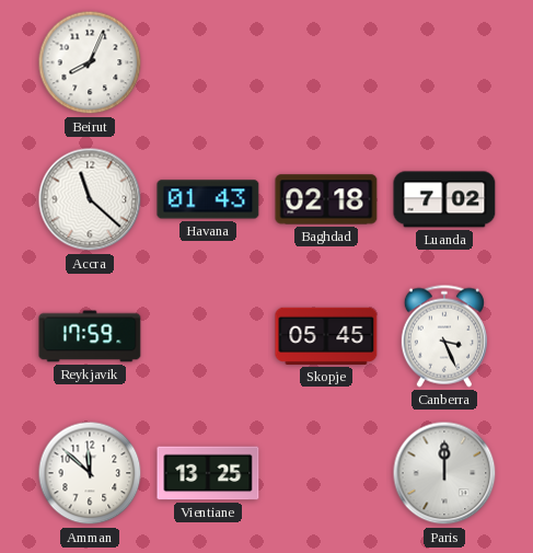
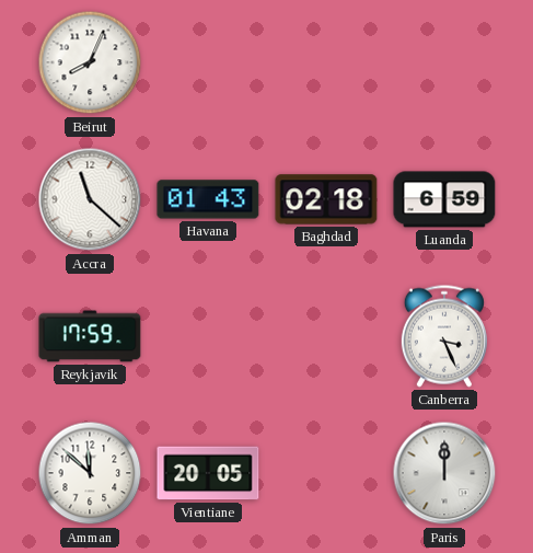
Luanda: 7:02 -> 6:59 (444, 199)
Skopje: 05:45 -> none (326, 336)
Vientiane: 13:25 -> 20:05 (208, 473)
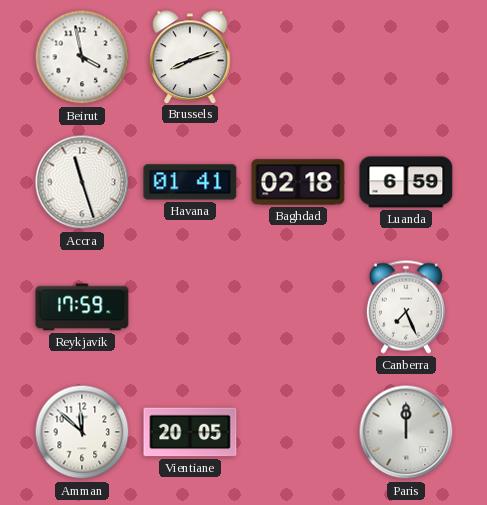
Beirut: 8:04 -> 3:58 (82, 57)
Brussels: none -> 8:12 (190, 57)
Accra: 11:22 -> 11:27 (82, 182)
Havana: 01:43 -> 01:41 (190, 182)
Canberra: 3:26 -> 7:26 (406, 307)
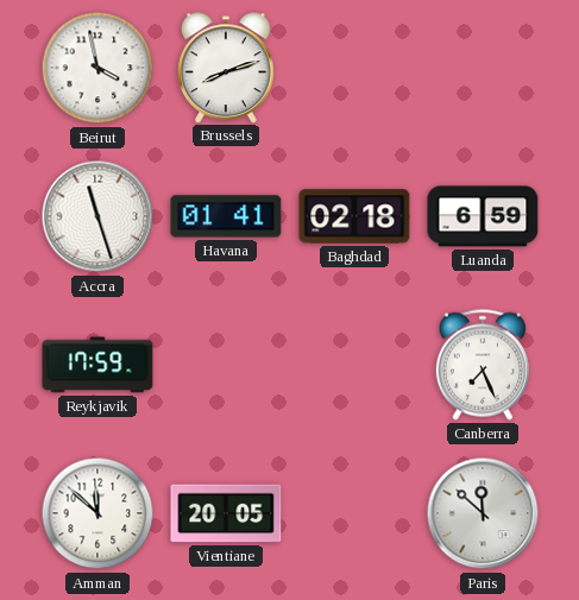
Paris: 12:00 -> 11:52 (483, 513)
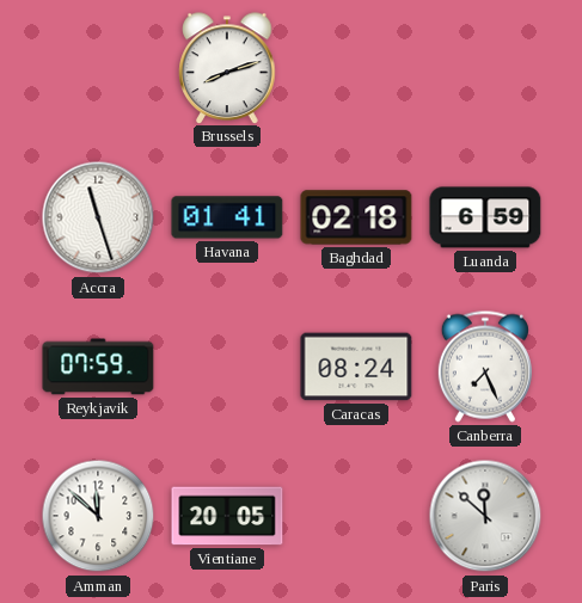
Beirut: 3:58 -> none (97, 68)
Reykjavik: 17:59 -> 07:59 (98, 367)
Caracas: none -> 08:24 (356, 367)
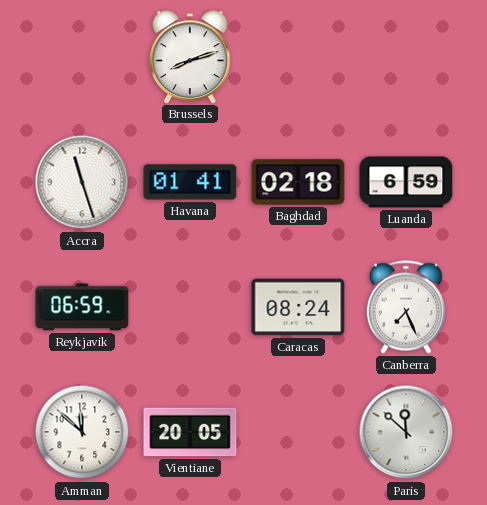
Reykjavik: 07:59 -> 06:59 (82, 307)
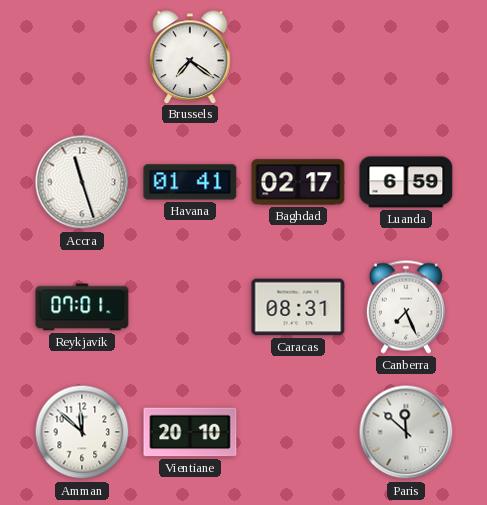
Brussels: 8:12 -> 7:21 (190, 57)
Baghdad: 02:18 -> 02:17 (298, 182)
Reykjavik: 06:59 -> 07:01 (82, 307)
Caracas: 08:24 -> 08:31 (298, 307)
Vientiane: 20:05 -> 20:10 (190, 432)
